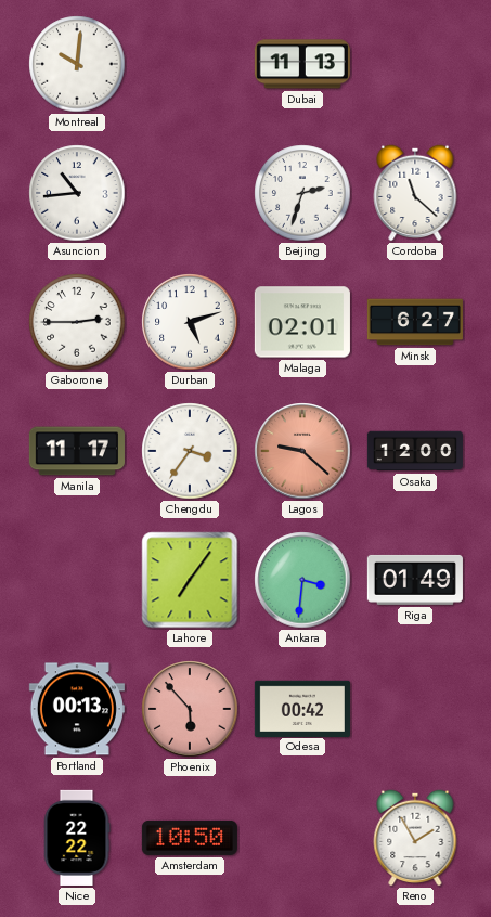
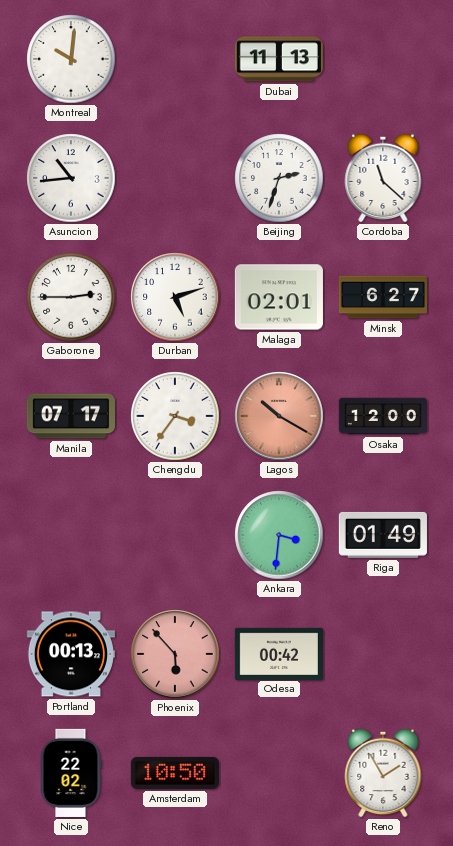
Manila: 11:17 -> 07:17 (71, 416)
Lagos: 9:22 -> 10:20 (279, 416)
Lahore: 7:06 -> none (190, 580)
Nice: 22:22 -> 22:02 (71, 773)
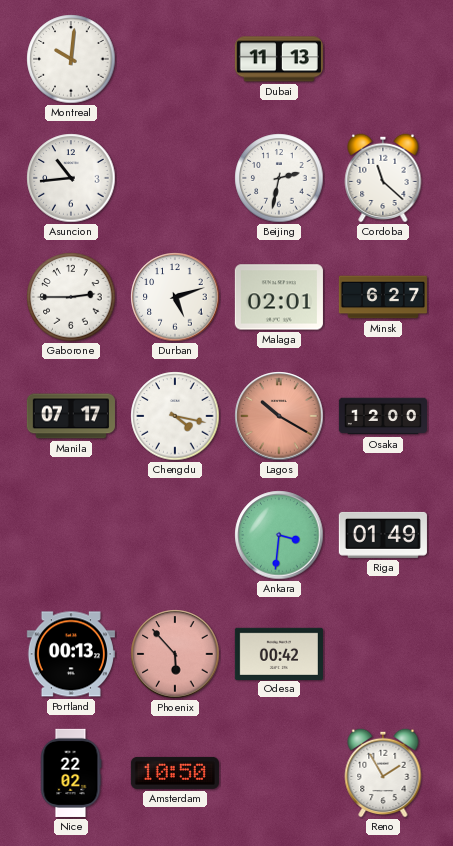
Beijing: 2:33 -> 2:32 (279, 178)
Chengdu: 3:36 -> 4:17 (175, 416)
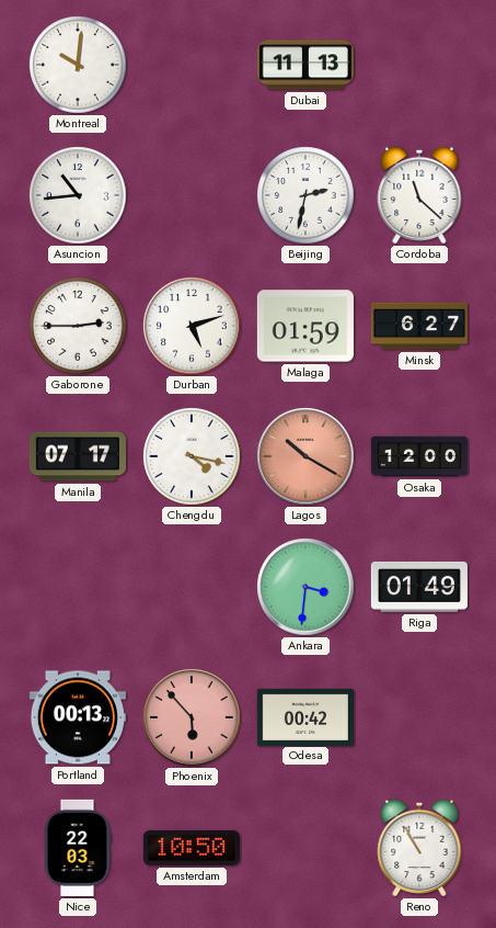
Malaga: 02:01 -> 01:59 (305, 326)
Nice: 22:02 -> 22:03 (78, 848)
Reno: 1:55 -> 10:55 (419, 848)
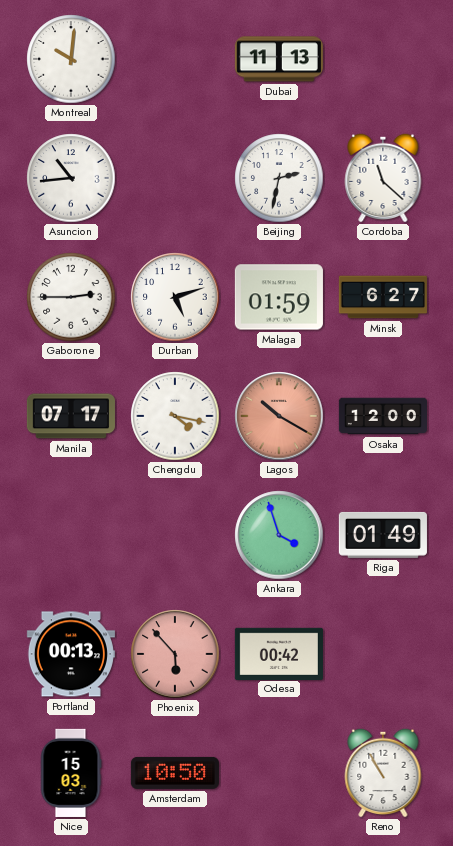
Ankara: 3:31 -> 3:57 (279, 535)
Nice: 22:03 -> 15:03 (71, 773)
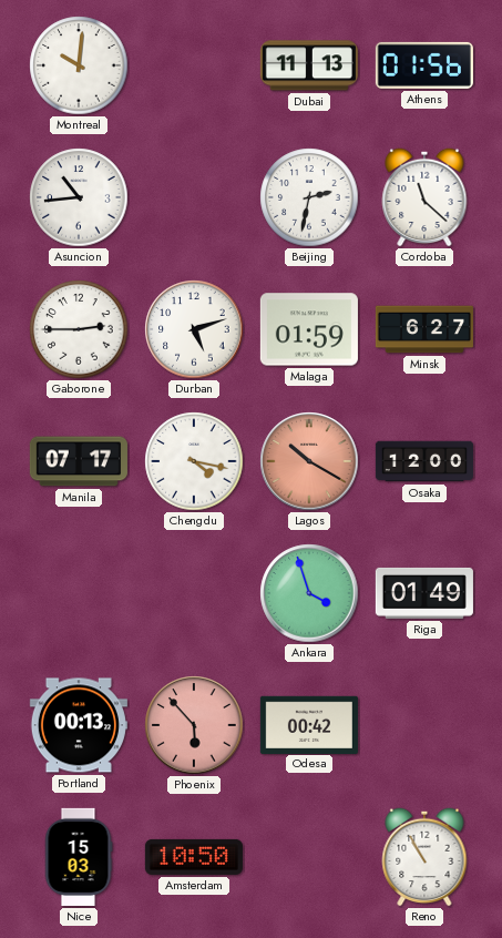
Athens: none -> 01:56 (424, 65)
